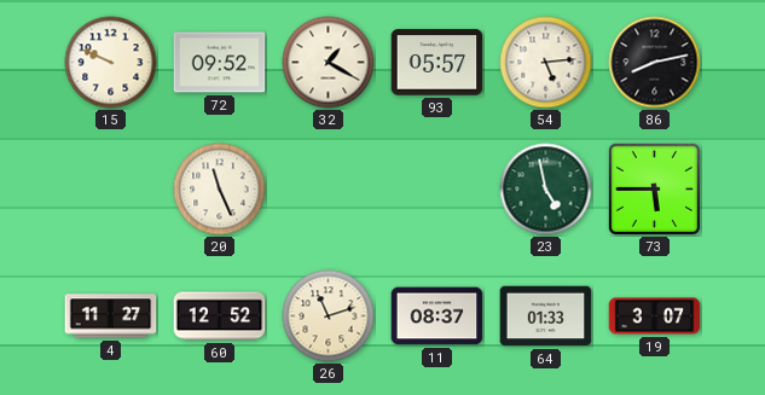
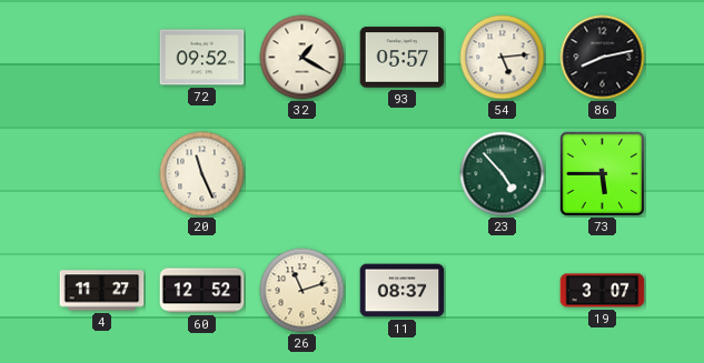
15: 9:49 -> none (111, 63)
23: 4:58 -> 4:53 (503, 174)
64: 01:33 -> none (546, 316)
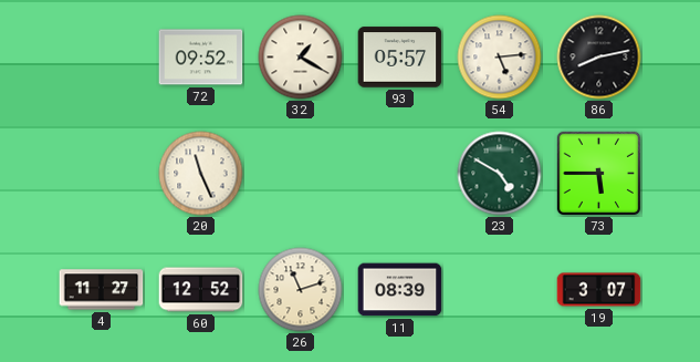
23: 4:53 -> 4:50 (500, 174)
11: 08:37 -> 08:39 (400, 290)
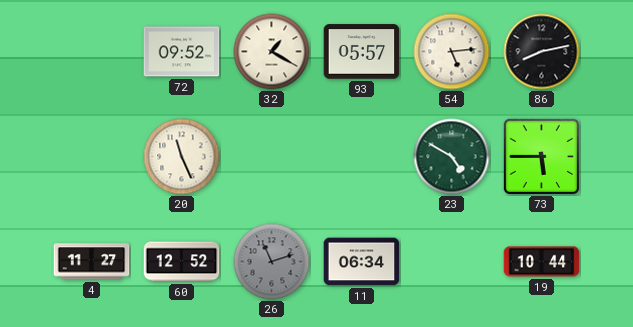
26 dial: cream -> grey (272, 262)
11: 08:39 -> 06:34 (362, 262)
19: 3:07 -> 10:44 (542, 262)
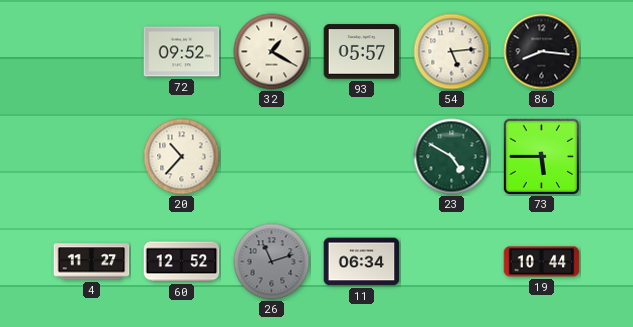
86: 8:13 -> 8:16 (542, 52)
20: 11:26 -> 10:37 (182, 157)
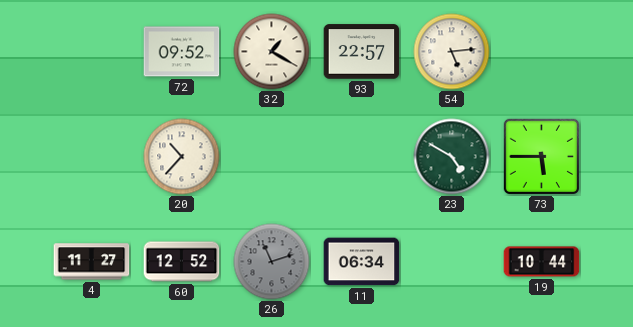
93: 05:57 -> 22:57 (362, 52)
86: 8:16 -> none (542, 52)
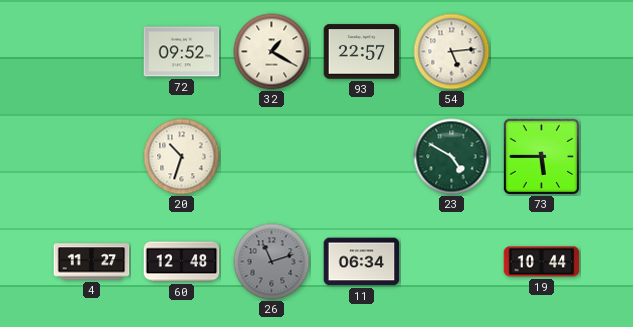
20: 10:37 -> 10:33 (182, 157)
60: 12:52 -> 12:48 (182, 262)
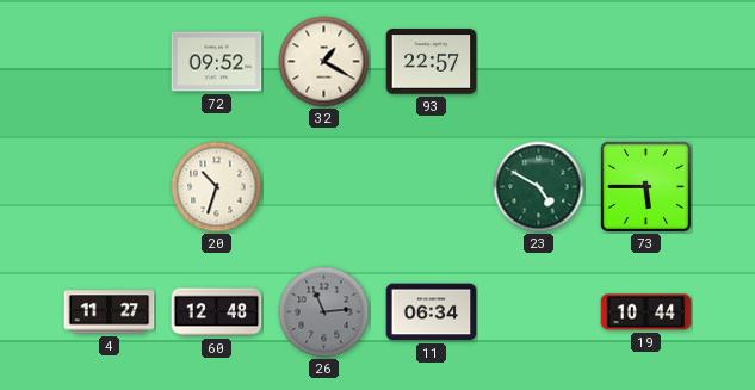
54: 5:14 -> none (452, 52)
26: 11:12 -> 11:14 (324, 312)
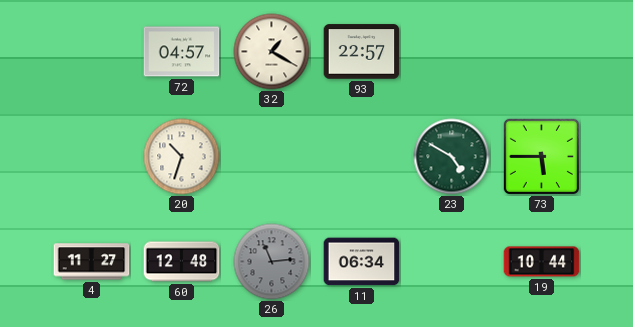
72: 09:52 -> 04:57 (182, 52)
